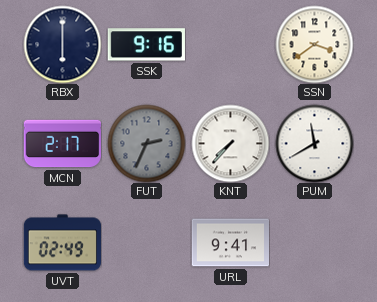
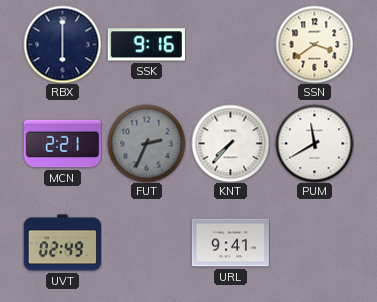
MCN: 2:17 -> 2:21 (62, 144)
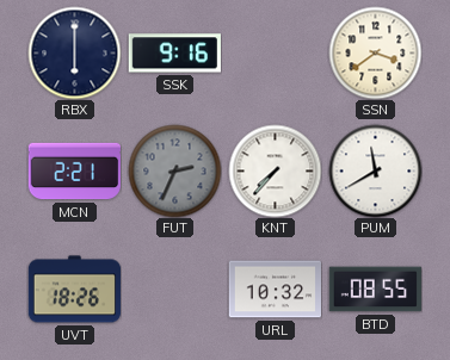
UVT: 02:49 -> 18:26 (74, 290)
URL: 9:41 -> 10:32 (275, 290)
BTD: none -> 08:55 (375, 290)
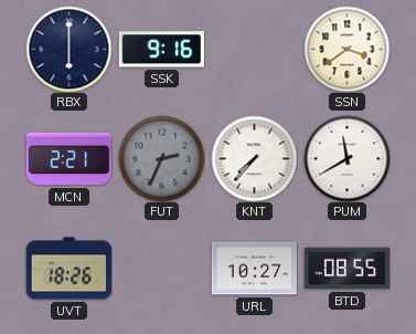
URL: 10:32 -> 10:27 (254, 269)
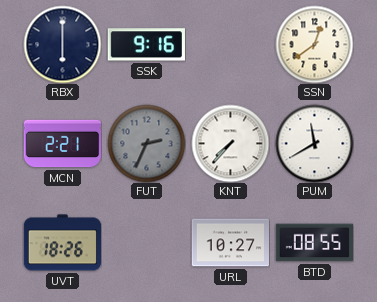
SSN: 3:39 -> 12:39 (314, 44)
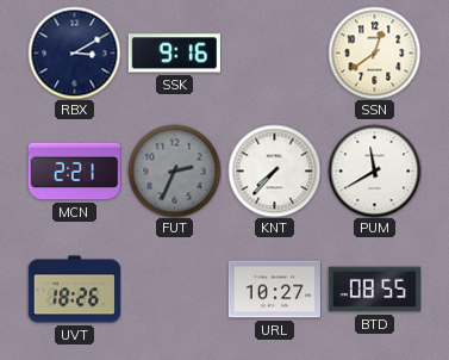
RBX: 6:00 -> 3:10 (74, 52)
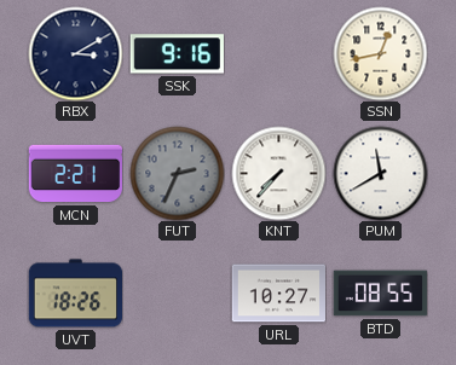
SSN: 12:39 -> 12:43 (380, 53)
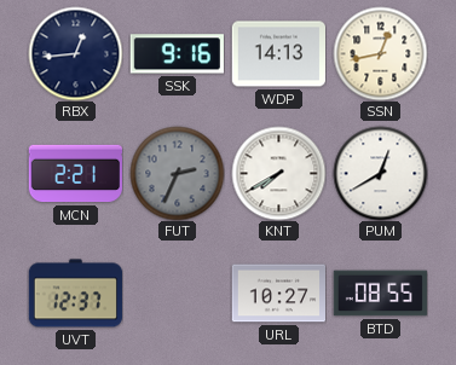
RBX: 3:10 -> 12:44 (75, 53)
WDP: none -> 14:13 (278, 54)
KNT: 7:37 -> 7:40 (278, 173)
PUM: 11:40 -> 12:40 (380, 173)
UVT: 18:26 -> 12:37 (75, 294)
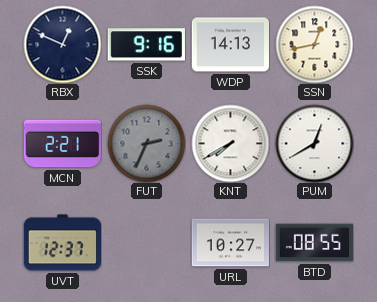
RBX: 12:44 -> 12:49 (62, 44)
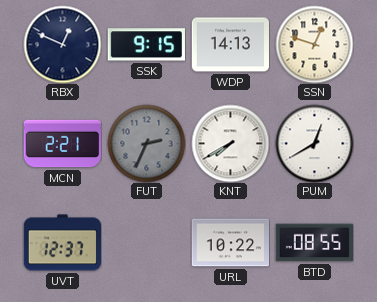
SSK: 9:16 -> 9:15 (146, 45)
SSN: 12:43 -> 12:48 (314, 44)
URL: 10:27 -> 10:22 (230, 243)
